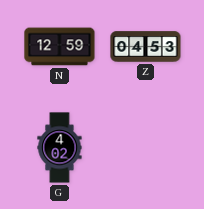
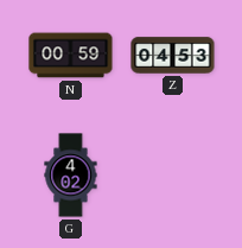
N: 12:59 -> 00:59 (71, 56)
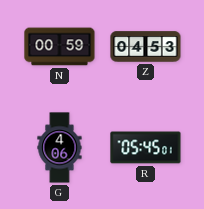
G: 4:02 -> 4:06 (60, 148)
R: none -> 05:45 (146, 148)
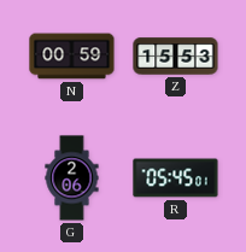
Z: 04:53 -> 15:53 (176, 57)
G: 4:06 -> 2:06 (72, 178)
